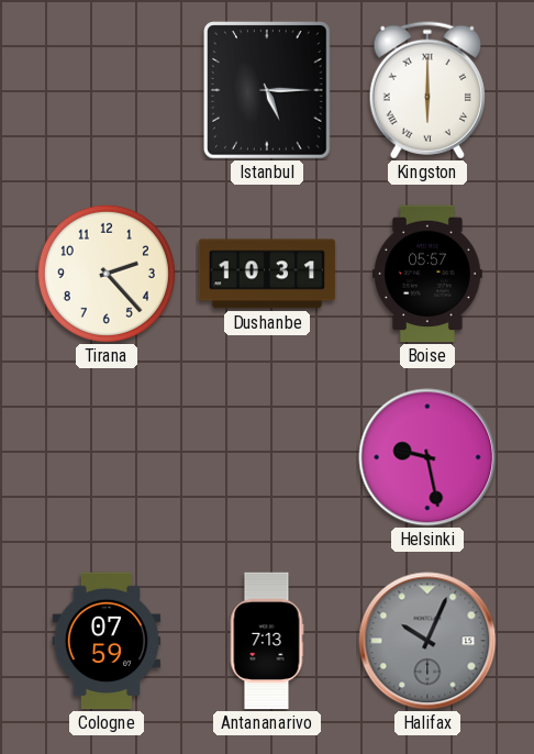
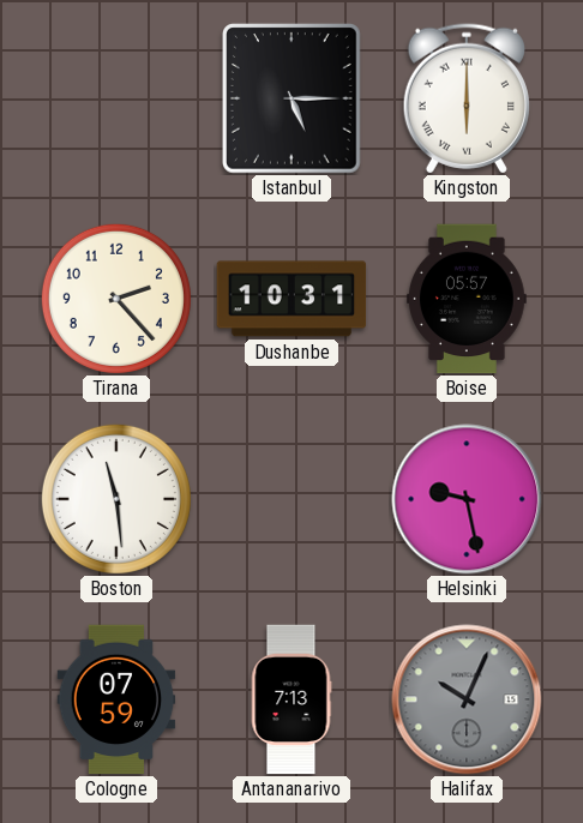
Boston: none -> 11:29 (116, 499)
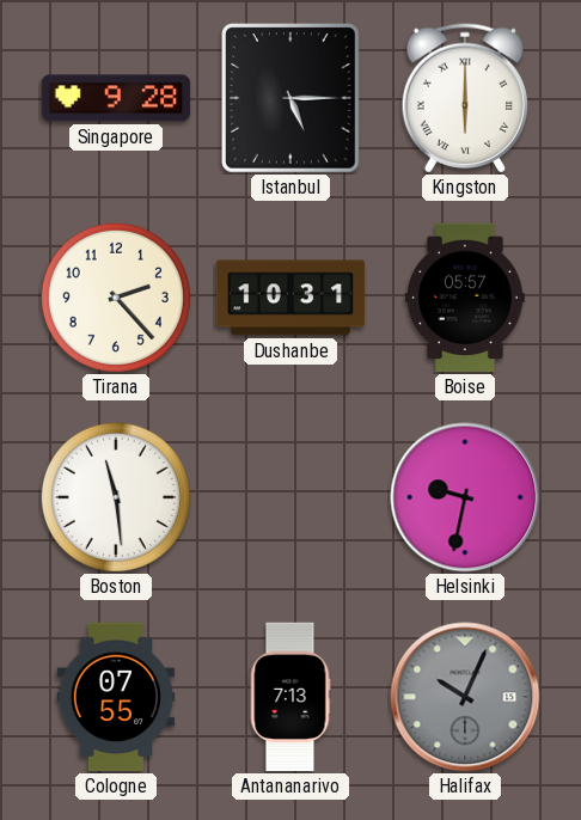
Singapore: none -> 9:28 (116, 98)
Helsinki: 9:28 -> 9:32 (465, 497)
Cologne: 07:59 -> 07:55 (116, 697)
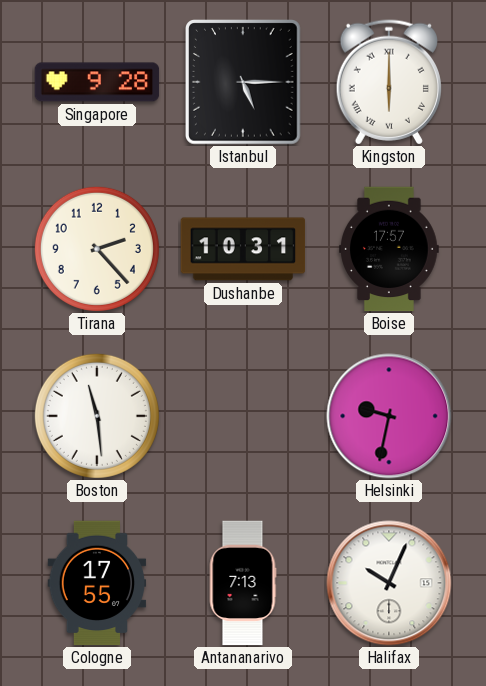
Boise: 05:57 -> 17:57 (390, 249)
Cologne: 07:55 -> 17:55 (97, 583)
Halifax dial: grey -> white (389, 583)
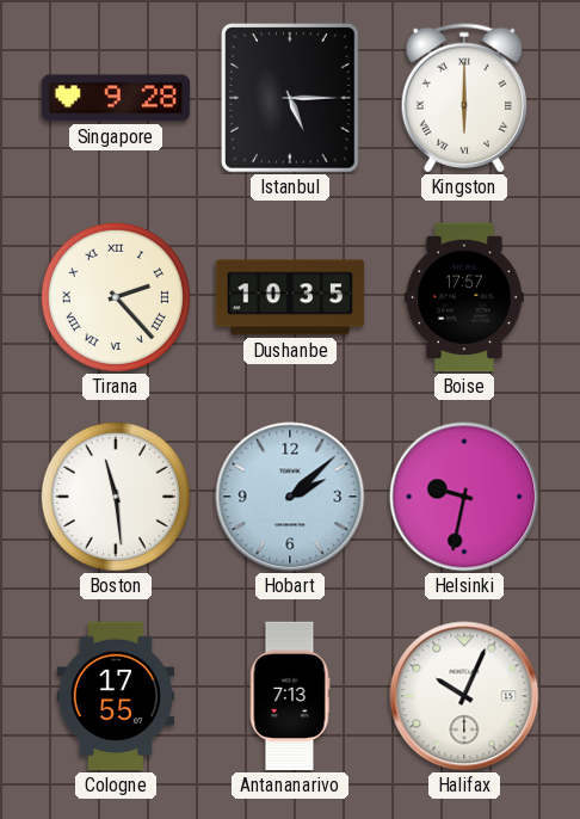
Tirana numerals: Arabic -> Roman (116, 297)
Dushanbe: 10:31 -> 10:35 (290, 297)
Hobart: none -> 2:08 (290, 497)
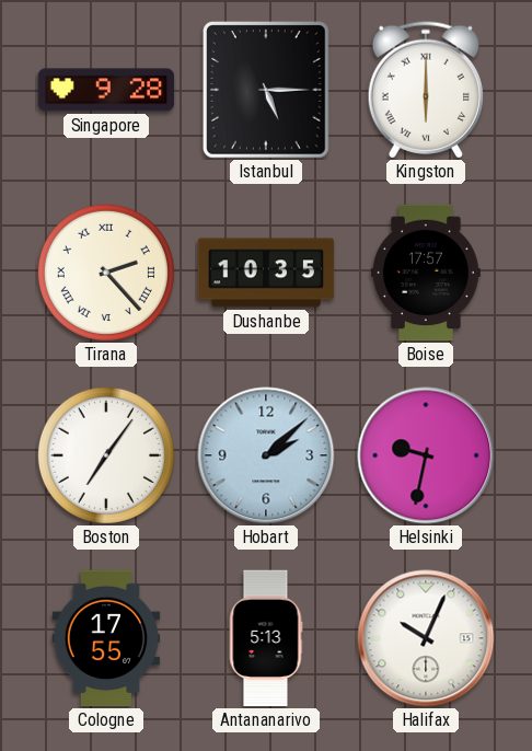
Boston: 11:29 -> 7:06 (106, 455)
Antananarivo: 7:13 -> 5:13 (266, 638)
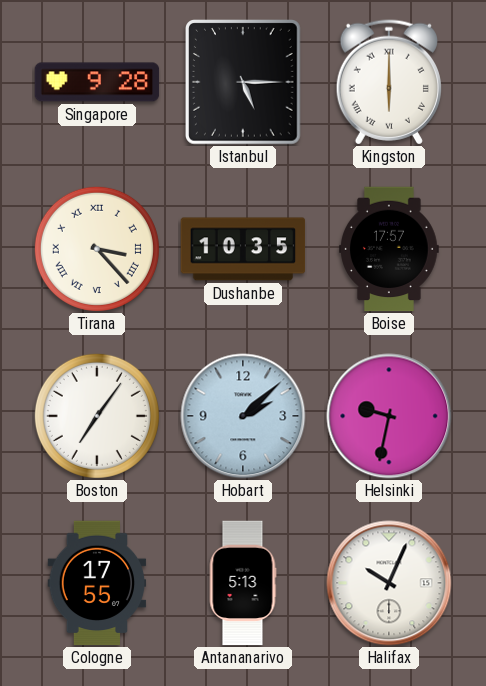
Tirana: 2:23 -> 3:23 (97, 249)
